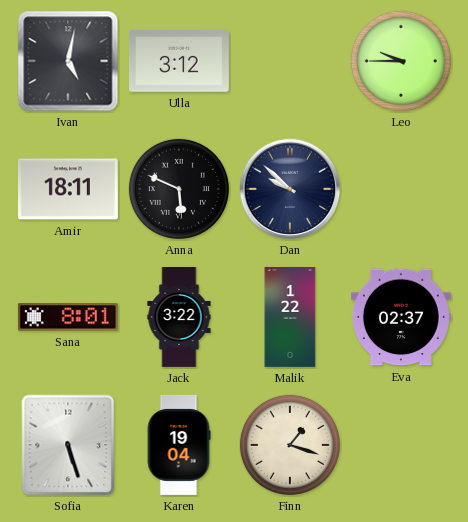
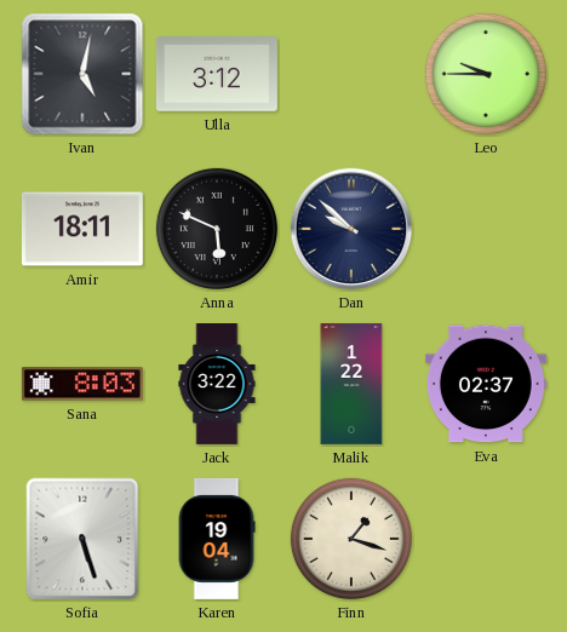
Sana: 8:01 -> 8:03 (82, 384)
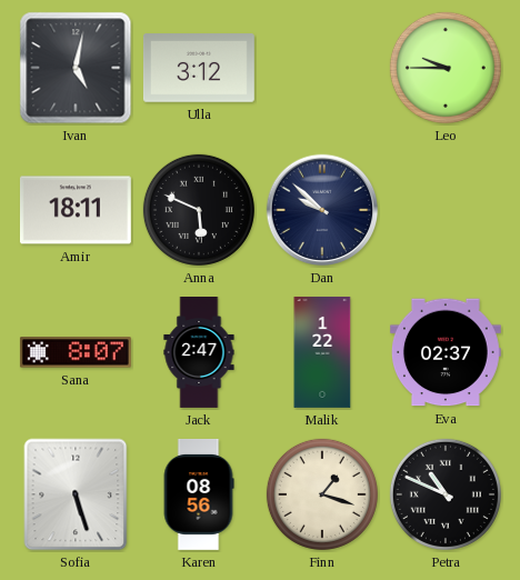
Sana: 8:03 -> 8:07 (76, 352)
Jack: 3:22 -> 2:47 (199, 353)
Karen: 19:04 -> 08:56 (199, 494)
Petra: none -> 10:49 (446, 494)
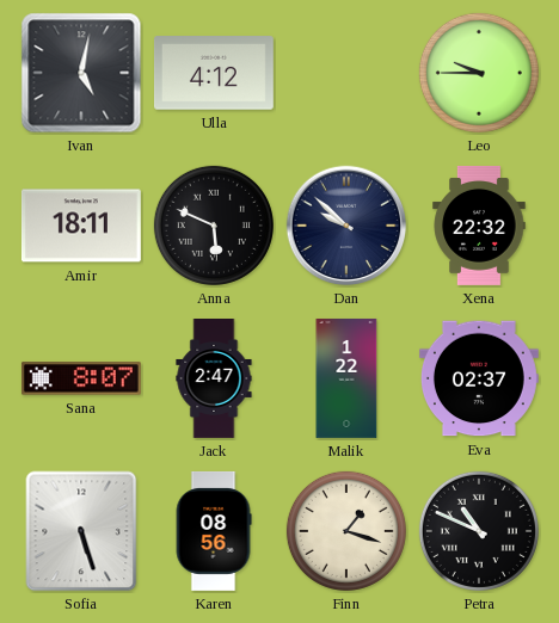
Ulla: 3:12 -> 4:12 (214, 73)
Xena: none -> 22:32 (479, 226)
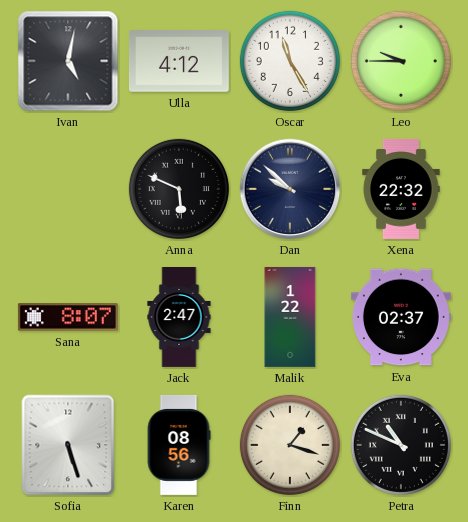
Oscar: none -> 11:25 (290, 61)
Amir: 18:11 -> none (81, 226)
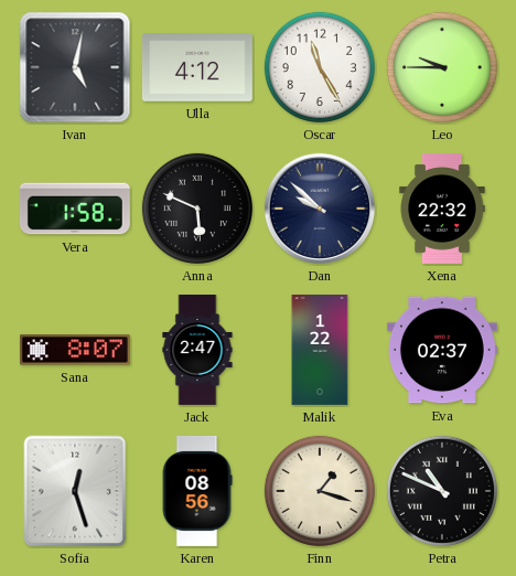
Vera: none -> 1:58 (75, 209)
Sofia: 5:27 -> 12:27 (75, 491)
